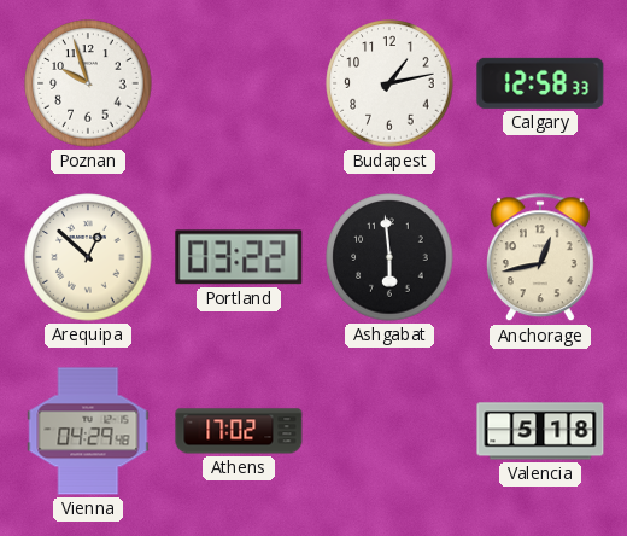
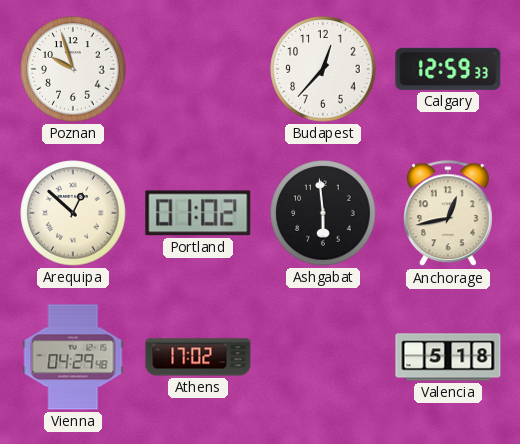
Budapest: 1:13 -> 12:37 (323, 69)
Calgary: 12:58 -> 12:59 (448, 69)
Portland: 03:22 -> 01:02 (198, 213)
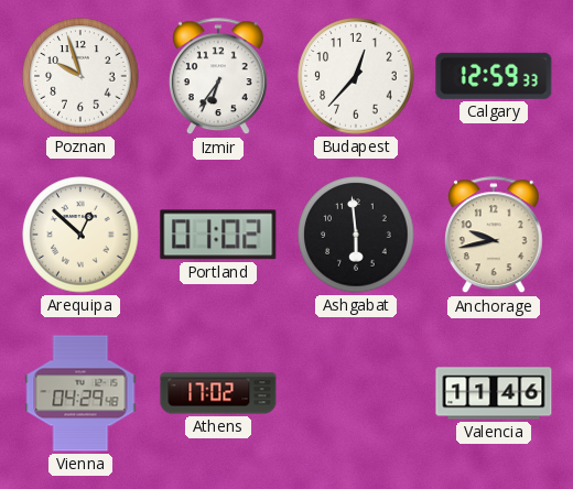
Izmir: none -> 6:36 (218, 77)
Anchorage: 12:43 -> 9:43 (494, 236)
Valencia: 5:18 -> 11:46 (494, 393)
